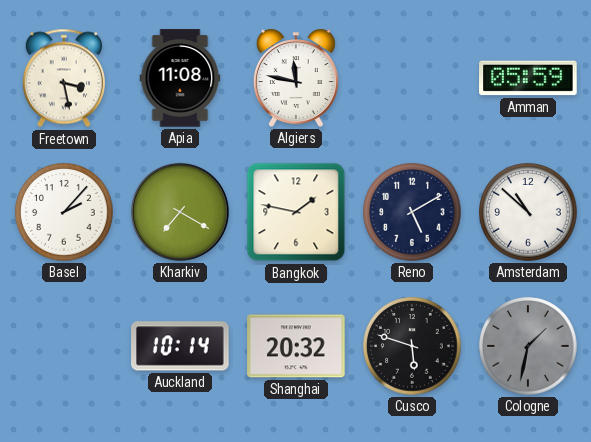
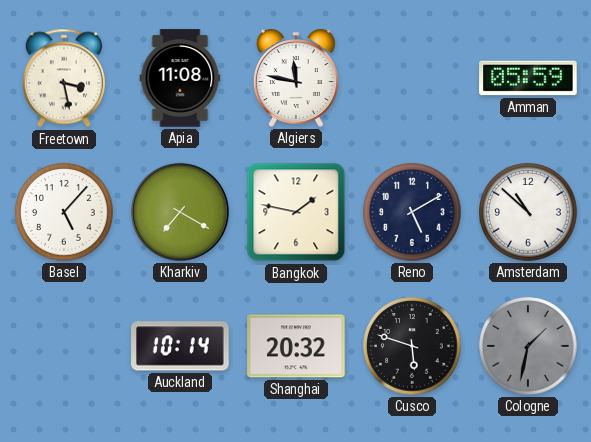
Basel: 2:07 -> 5:07 (64, 212)
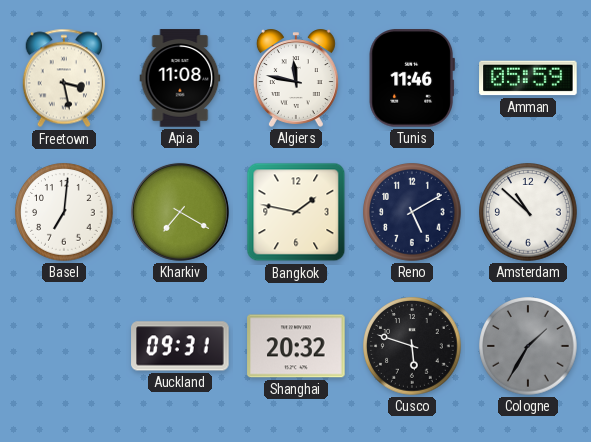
Tunis: none -> 11:46 (412, 78)
Basel: 5:07 -> 7:01 (64, 212)
Auckland: 10:14 -> 09:31 (180, 346)
Cologne: 1:32 -> 1:35 (528, 346)
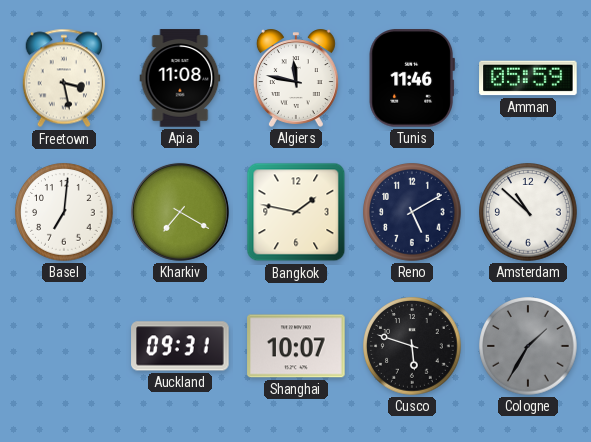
Shanghai: 20:32 -> 10:07 (296, 346)
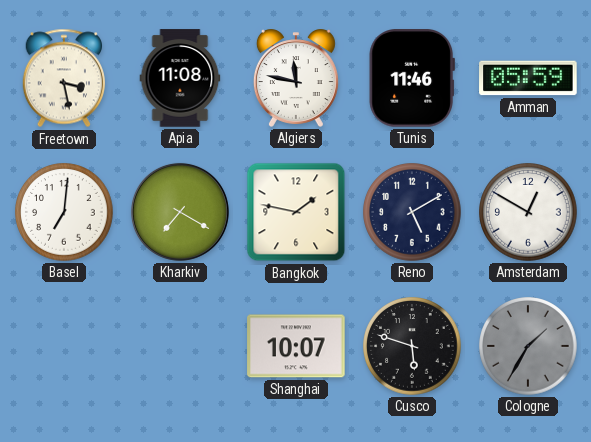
Amsterdam: 10:52 -> 12:50 (528, 212)
Auckland: 09:31 -> none (180, 346)
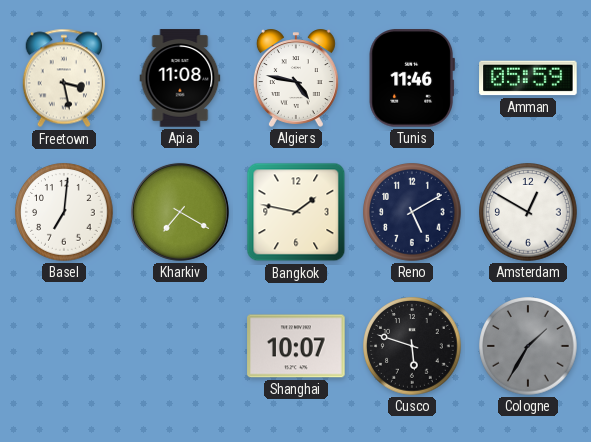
Algiers: 11:47 -> 4:47 (296, 78)
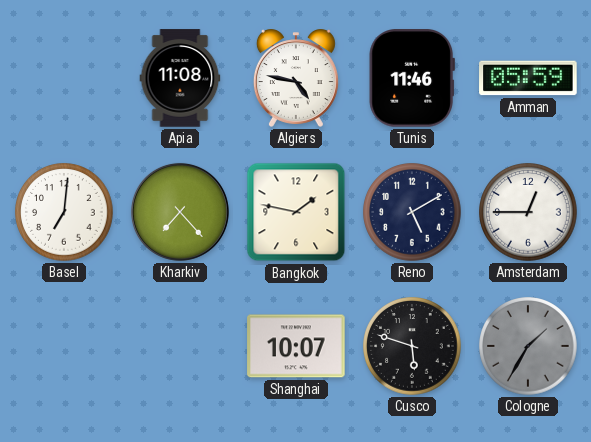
Freetown: 3:28 -> none (63, 78)
Kharkiv: 7:20 -> 7:23 (180, 212)
Amsterdam: 12:50 -> 12:45 (528, 212)
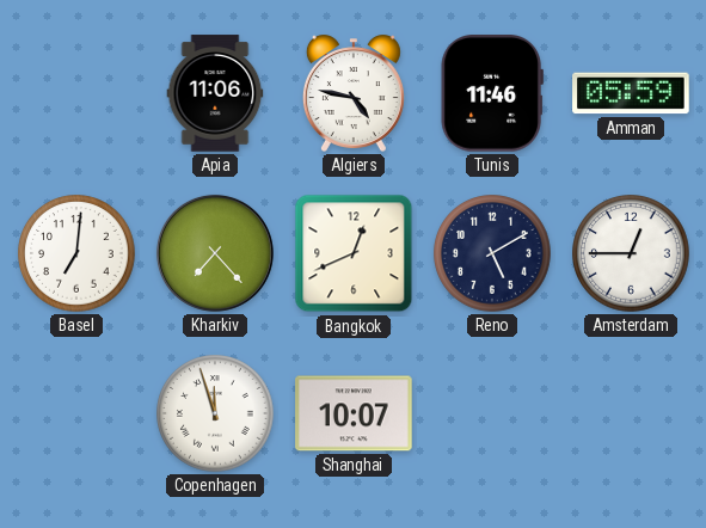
Apia: 11:08 -> 11:06 (215, 93)
Bangkok: 1:47 -> 12:41 (354, 253)
Copenhagen: none -> 11:57 (215, 413)
Cusco: 5:48 -> none (412, 346)
Cologne: 1:35 -> none (528, 346)
